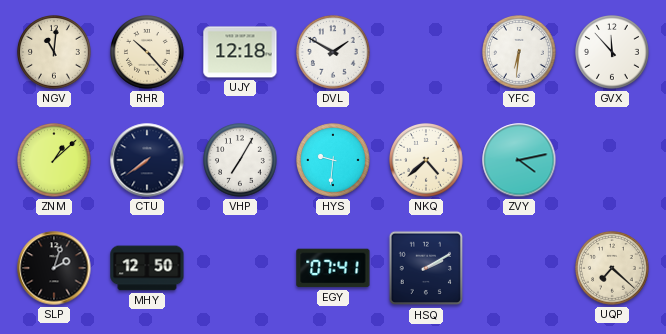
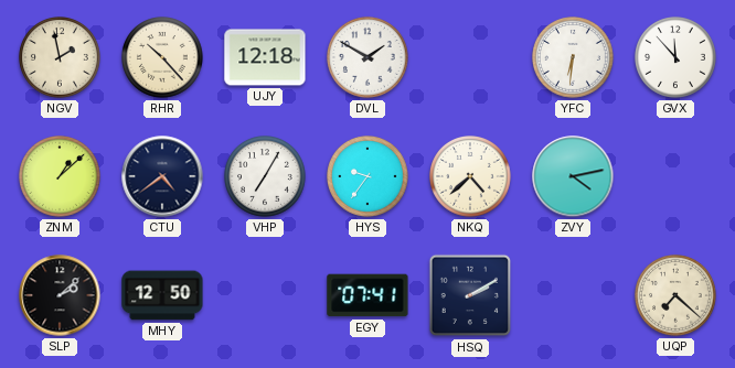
NGV: 11:01 -> 1:58 (61, 58)
CTU: 7:39 -> 4:39 (162, 176)
HYS: 9:31 -> 9:36 (369, 177)
SLP: 2:03 -> 2:08 (60, 295)
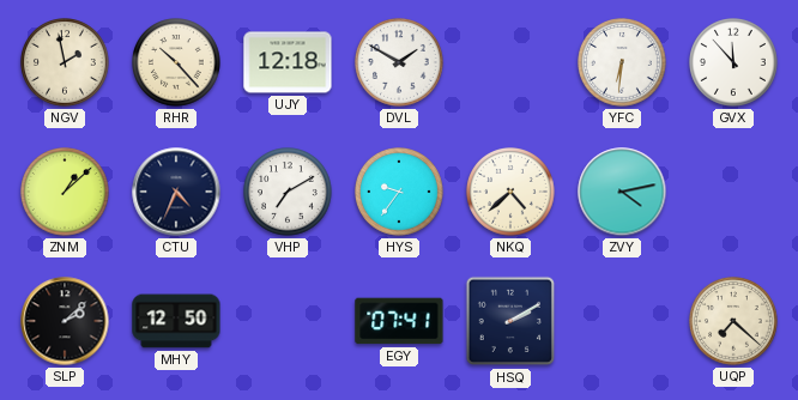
CTU: 4:39 -> 4:34 (176, 192)
VHP: 7:05 -> 7:10 (289, 193)
